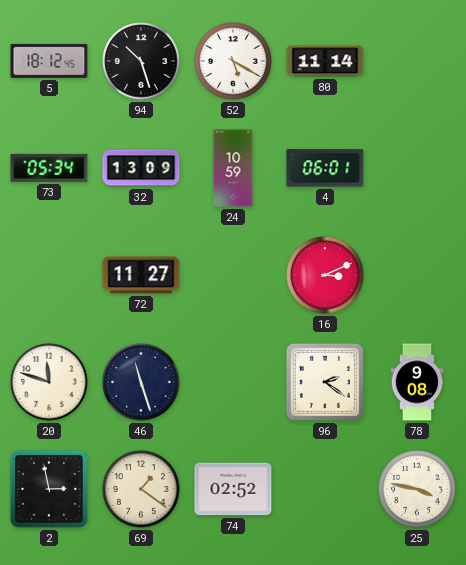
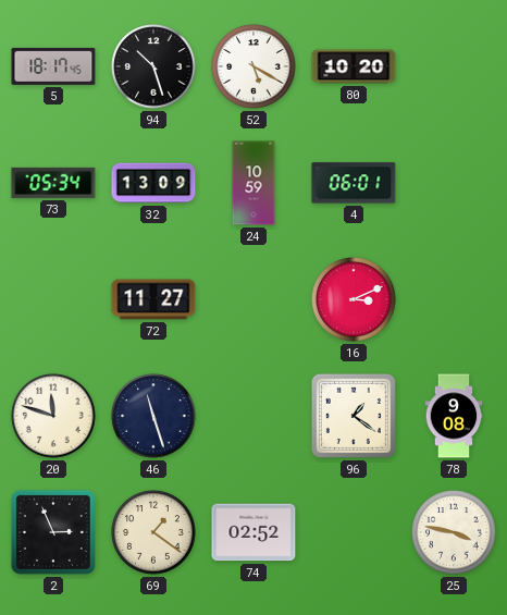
5: 18:12 -> 18:17 (53, 66)
80: 11:14 -> 10:20 (354, 66)
96: 2:21 -> 1:21 (354, 416)
2: 2:58 -> 2:56 (53, 532)
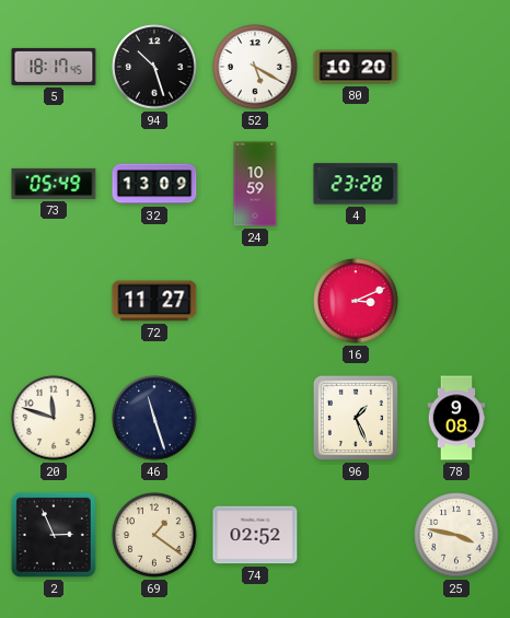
73: 05:34 -> 05:49 (54, 184)
4: 06:01 -> 23:28 (356, 184)
96: 1:21 -> 1:26 (356, 418)
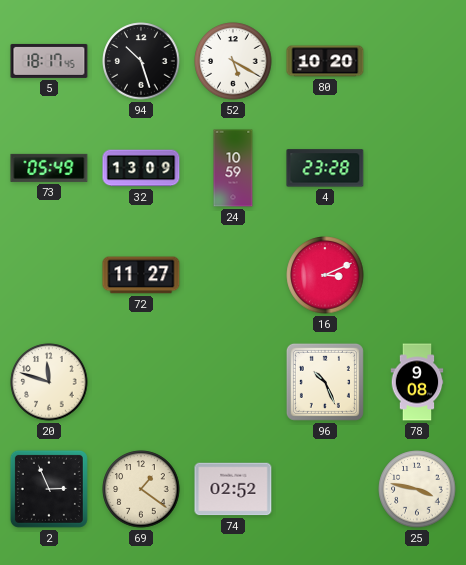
46: 11:27 -> none (154, 418)
96: 1:26 -> 10:26 (325, 382)
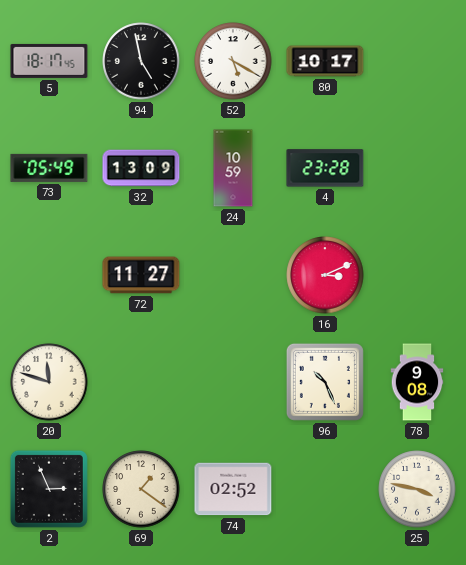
94: 10:27 -> 4:58 (141, 61)
80: 10:20 -> 10:17 (325, 61)
